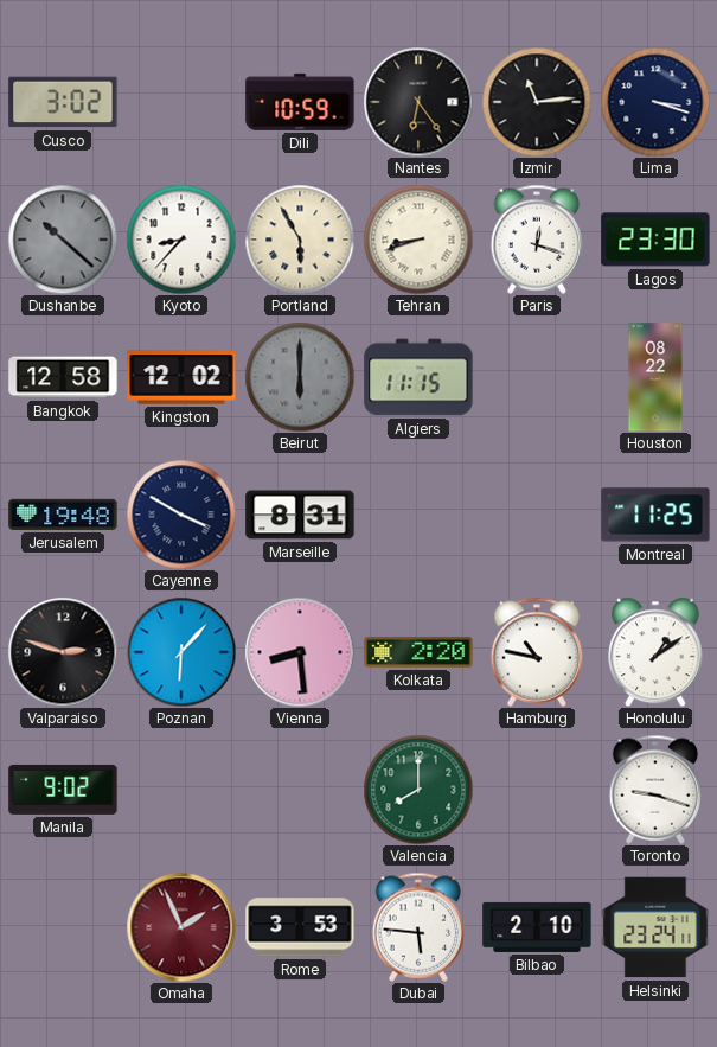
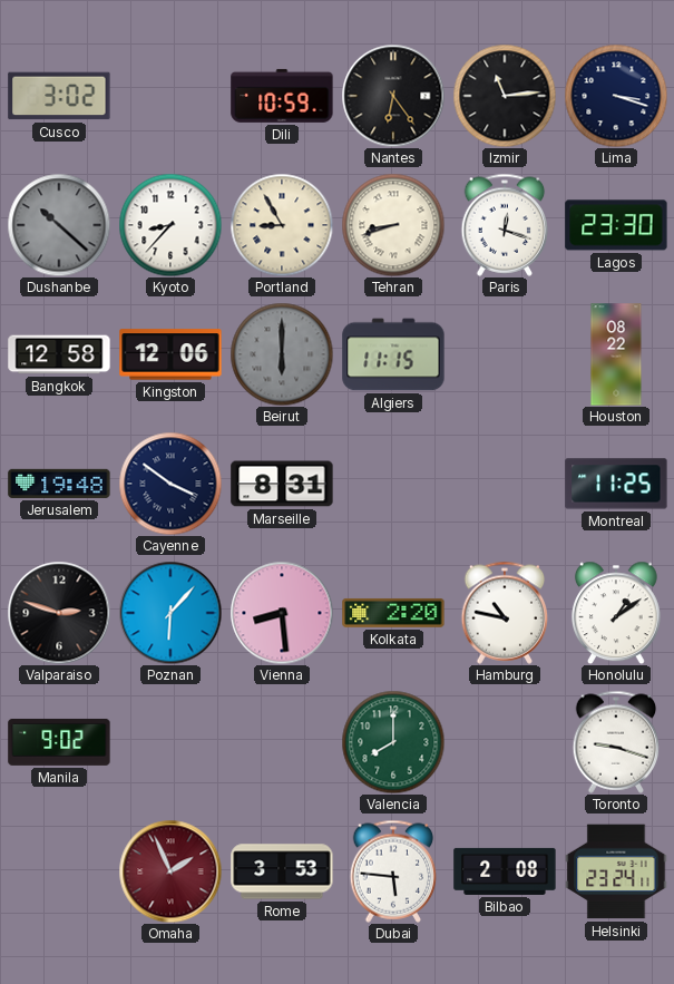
Portland: 5:55 -> 8:55 (282, 225)
Kingston: 12:02 -> 12:06 (170, 354)
Cayenne: 3:50 -> 3:51 (170, 484)
Bilbao: 2:10 -> 2:08 (505, 871)
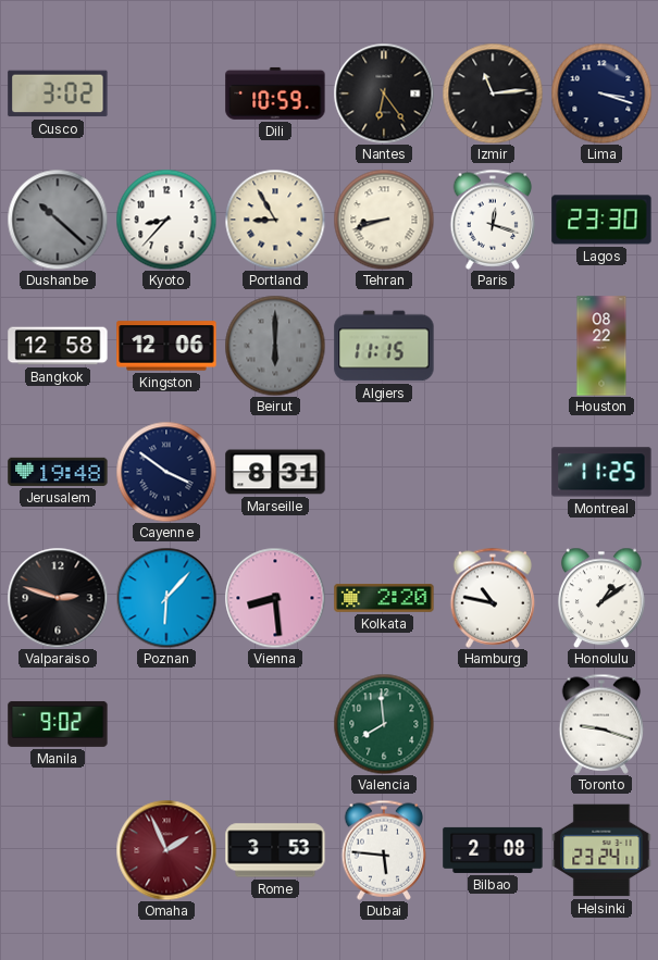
Valencia: 8:00 -> 7:59 (384, 724)
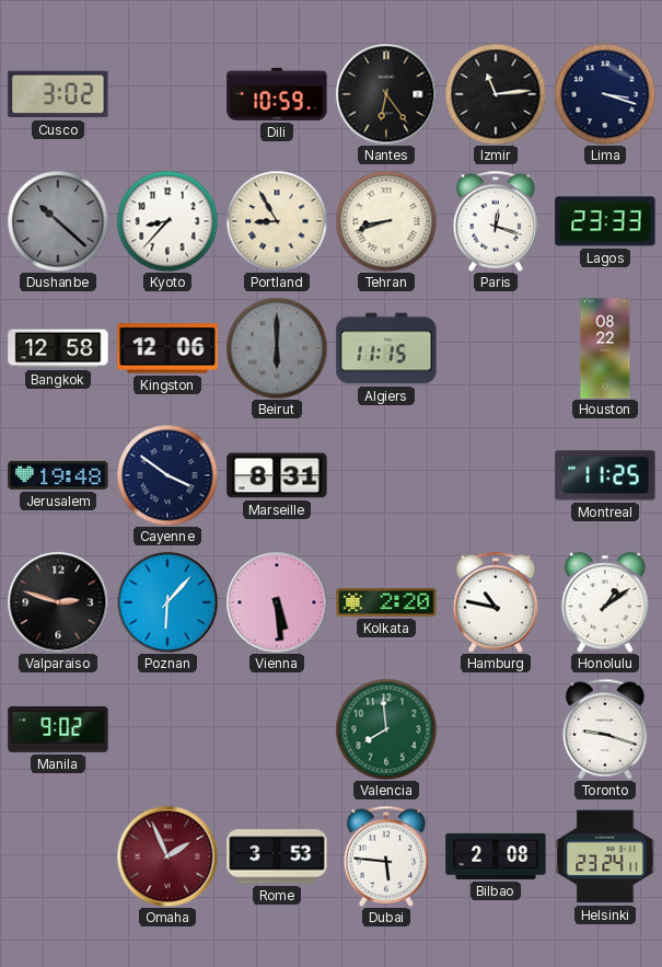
Lagos: 23:30 -> 23:33 (605, 221)
Vienna: 8:29 -> 5:29 (277, 602)
